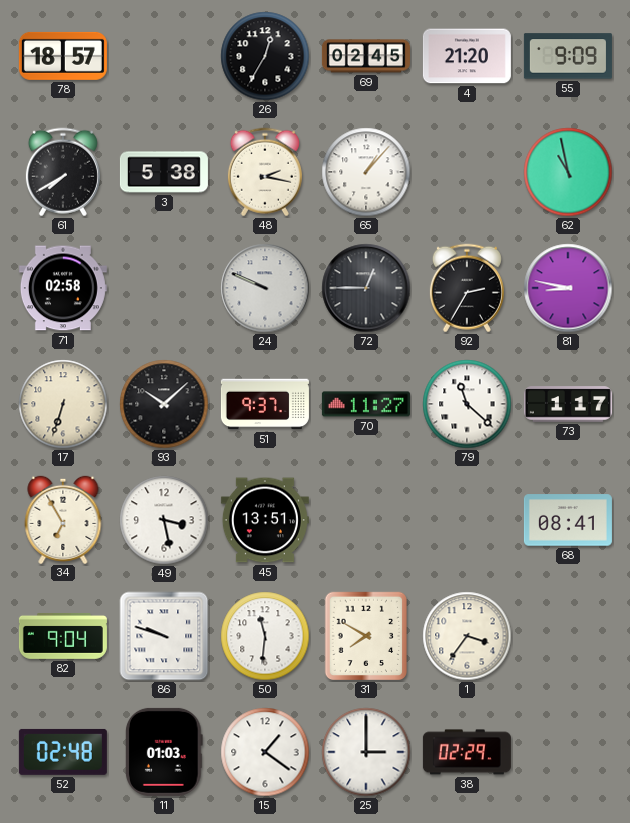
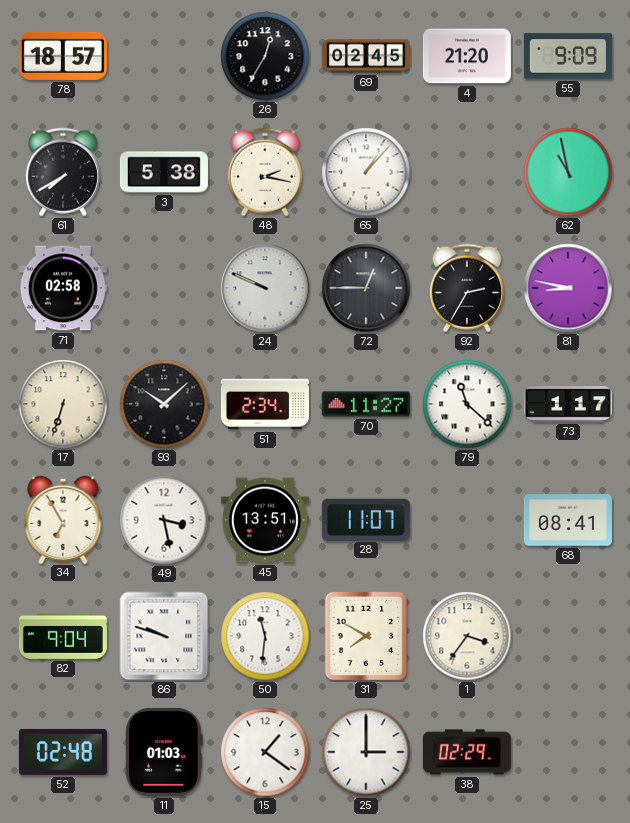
51: 9:37 -> 2:34 (265, 404)
28: none -> 11:07 (366, 519)
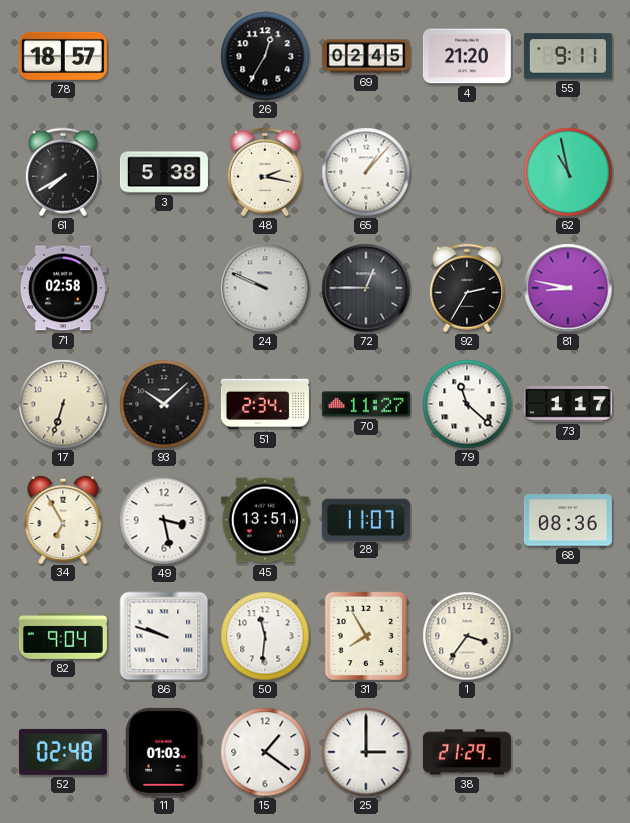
55: 9:09 -> 9:11 (568, 56)
68: 08:41 -> 08:36 (568, 520)
31: 7:50 -> 7:55 (365, 636)
38: 02:29 -> 21:29 (467, 752)
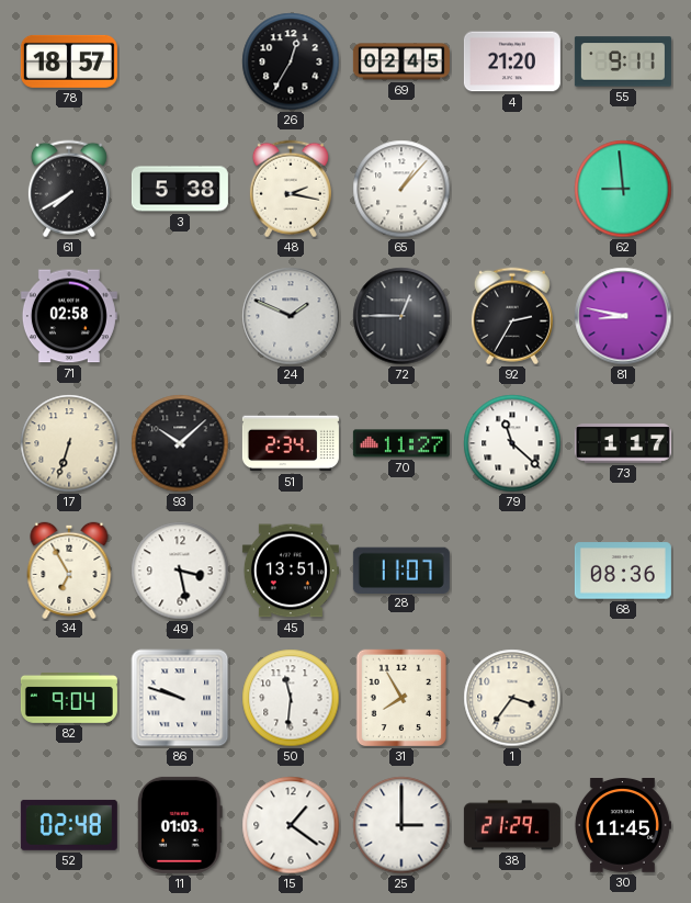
62: 10:58 -> 8:59 (623, 189)
24: 9:49 -> 1:49 (291, 316)
30: none -> 11:45 (623, 826)
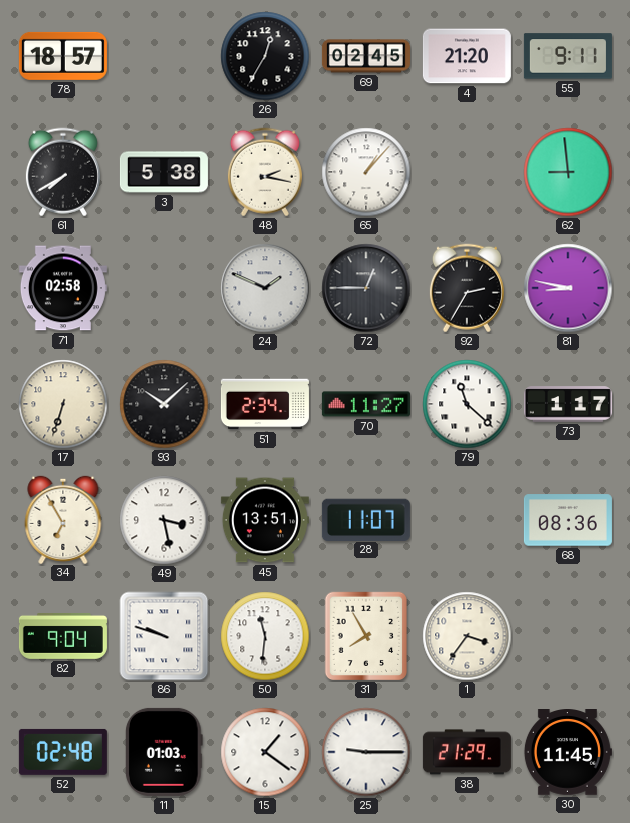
25: 3:00 -> 9:15 (366, 752)
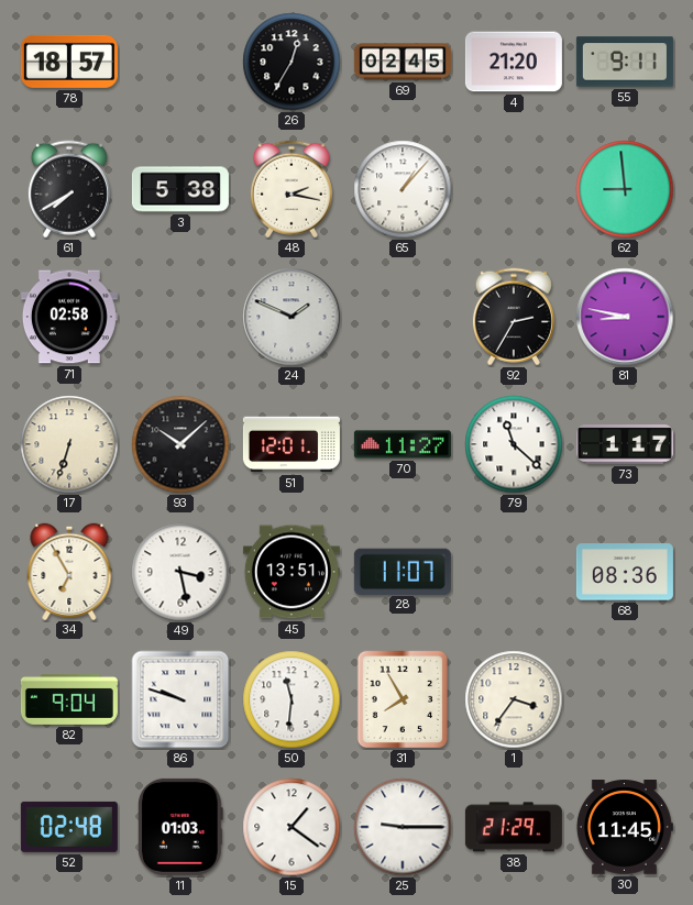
72: 12:45 -> none (366, 288)
51: 2:34 -> 12:01 (291, 444)
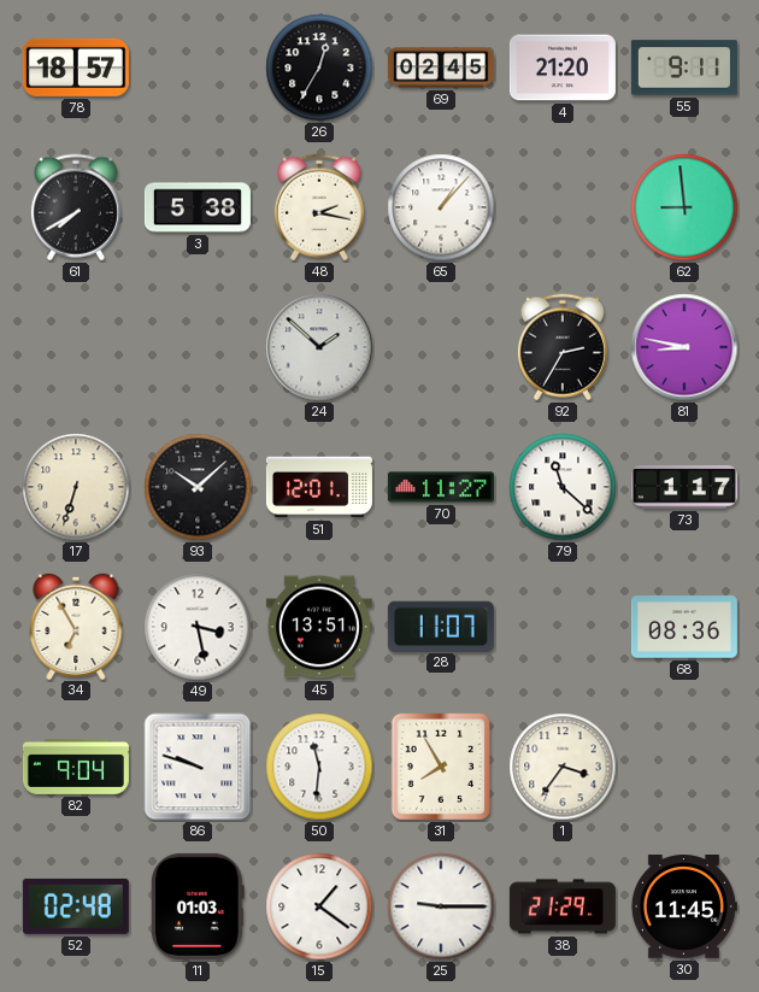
71: 02:58 -> none (69, 317)
24: 1:49 -> 1:52 (319, 347)
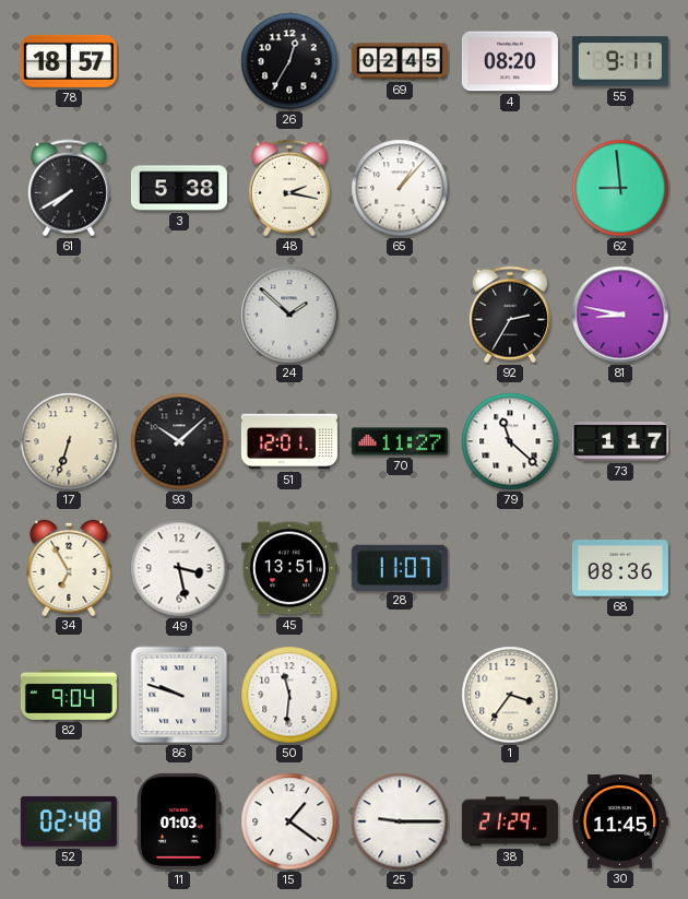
4: 21:20 -> 08:20 (510, 61)
31: 7:55 -> none (440, 767)
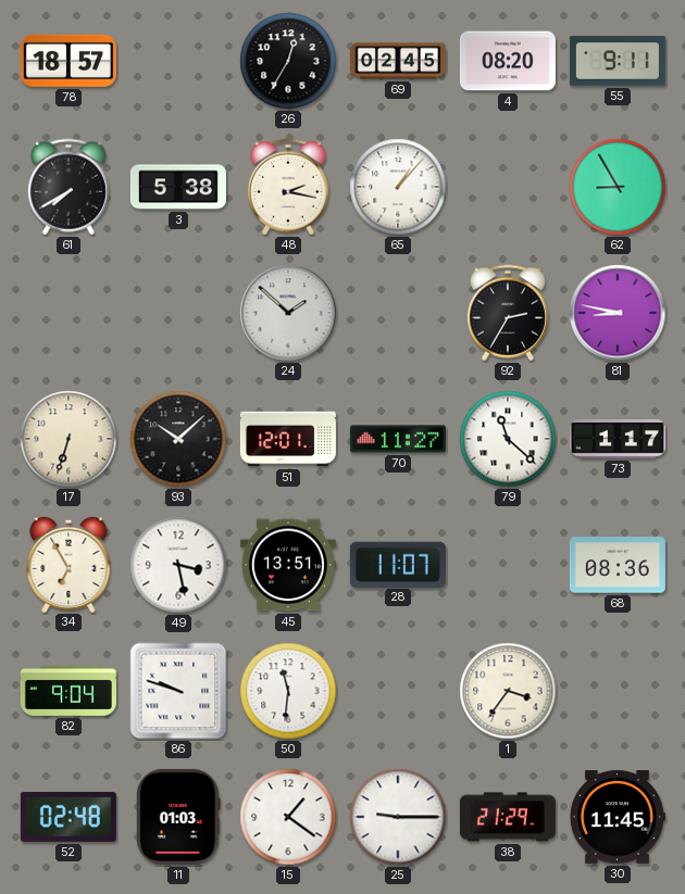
62: 8:59 -> 8:55 (618, 187)
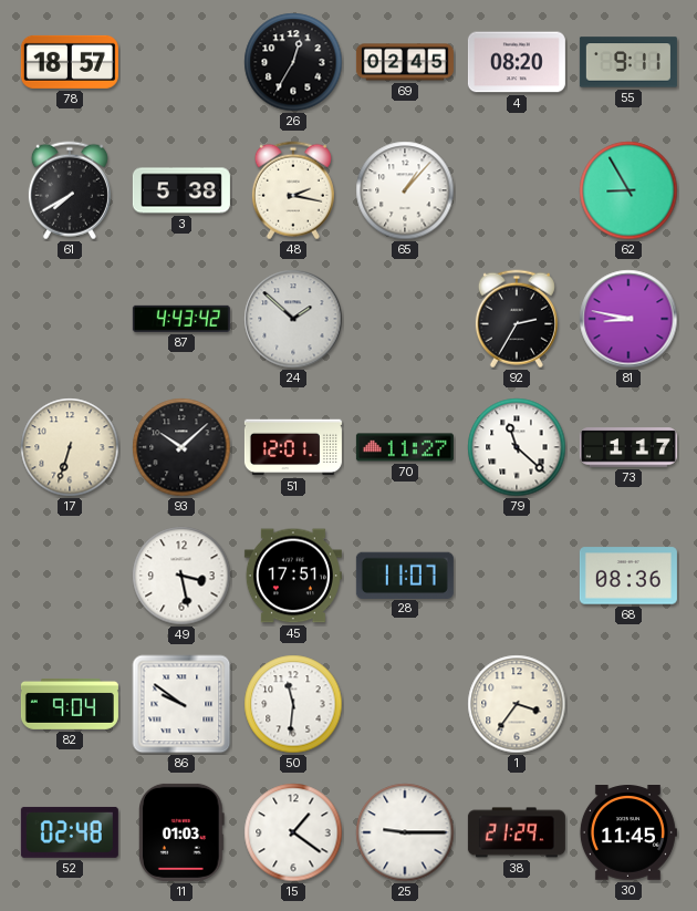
87: none -> 4:43 (181, 319)
34: 6:55 -> none (68, 564)
45: 13:51 -> 17:51 (293, 576)
86: 9:48 -> 9:51 (181, 704)
